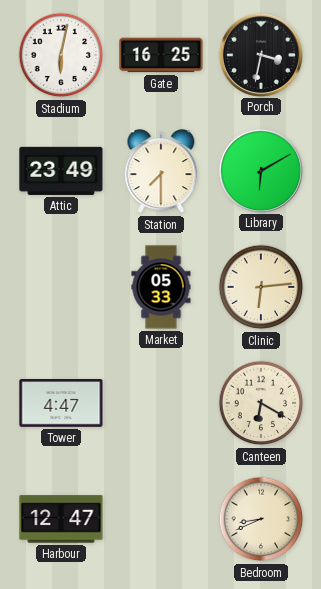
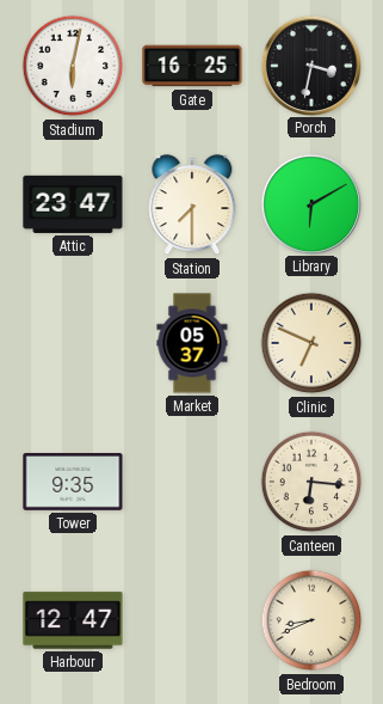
Attic: 23:49 -> 23:47 (73, 204)
Market: 05:33 -> 05:37 (192, 343)
Clinic: 6:14 -> 6:49 (311, 343)
Tower: 4:47 -> 9:35 (73, 483)
Canteen: 6:20 -> 6:16 (311, 482)
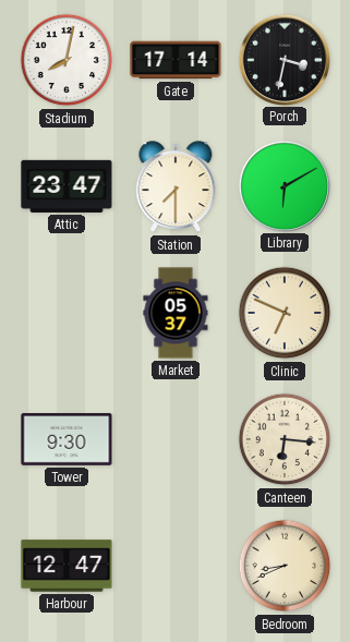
Stadium: 6:02 -> 8:02 (67, 60)
Gate: 16:25 -> 17:14 (176, 60)
Tower: 9:35 -> 9:30 (67, 440)
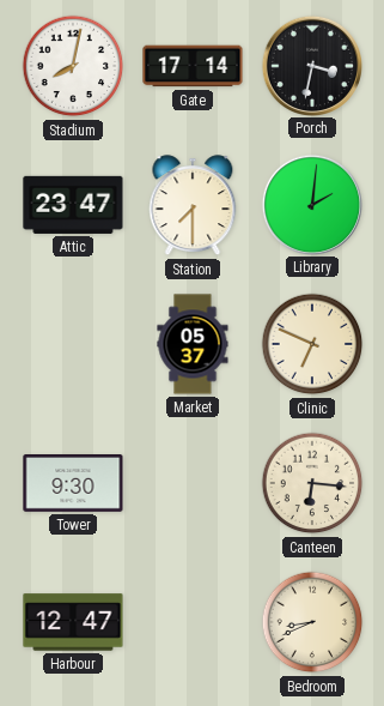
Library: 6:10 -> 2:01 (311, 204)
